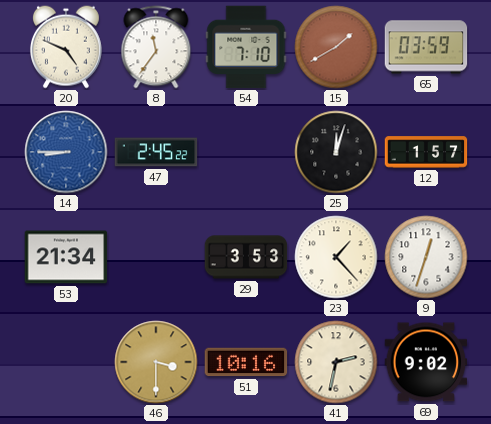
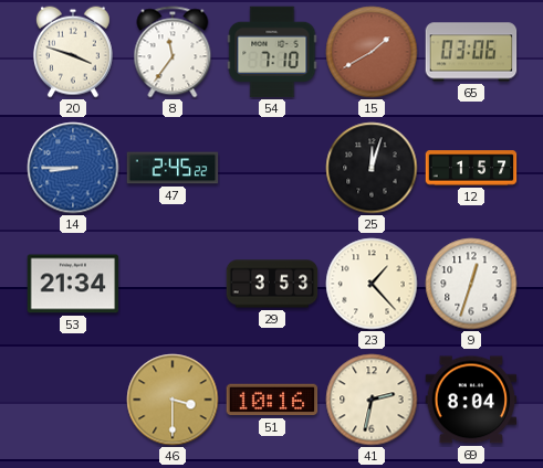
20: 4:49 -> 3:48 (73, 52)
65: 03:59 -> 03:06 (471, 52)
69: 9:02 -> 8:04 (471, 400)
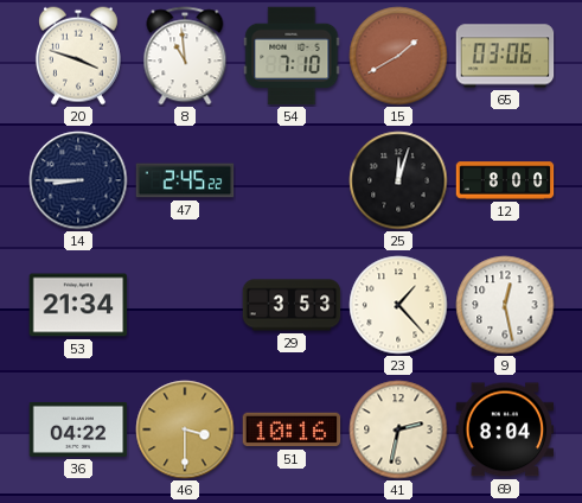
8: 11:36 -> 10:59 (185, 56)
14 dial: blue -> navy (78, 180)
12: 1:57 -> 8:00 (505, 180)
9: 12:33 -> 12:28 (505, 305)
36: none -> 04:22 (78, 429)
